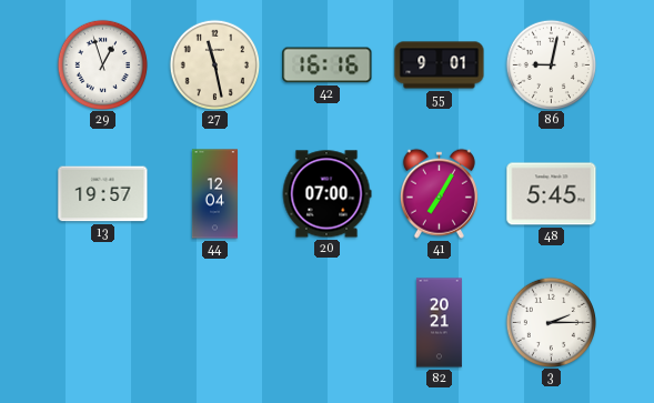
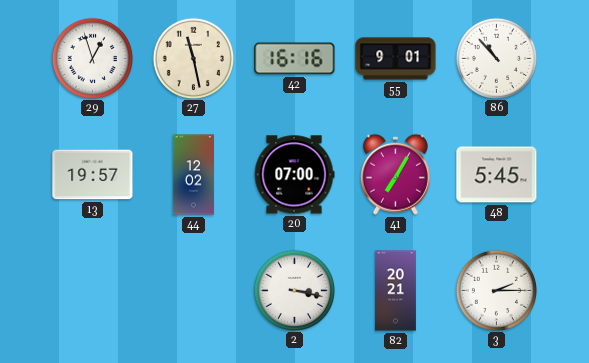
86: 9:02 -> 10:53 (496, 58)
44: 12:04 -> 12:02 (193, 175)
2: none -> 3:17 (294, 290)
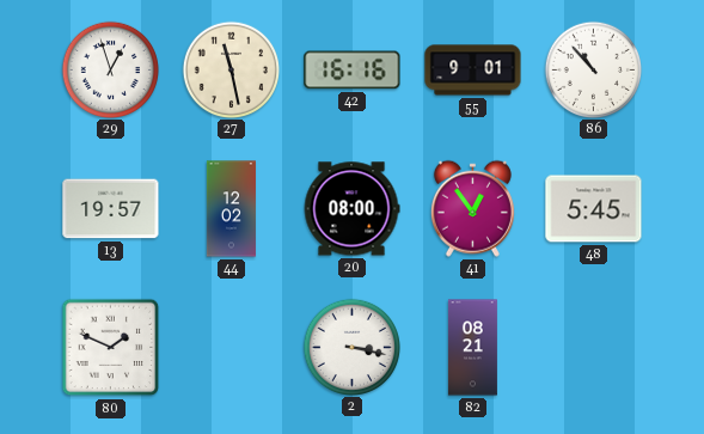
20: 07:00 -> 08:00 (351, 209)
41: 7:05 -> 12:54 (472, 208)
80: none -> 1:49 (111, 348)
82: 20:21 -> 08:21 (472, 348)
3: 2:15 -> none (496, 290)
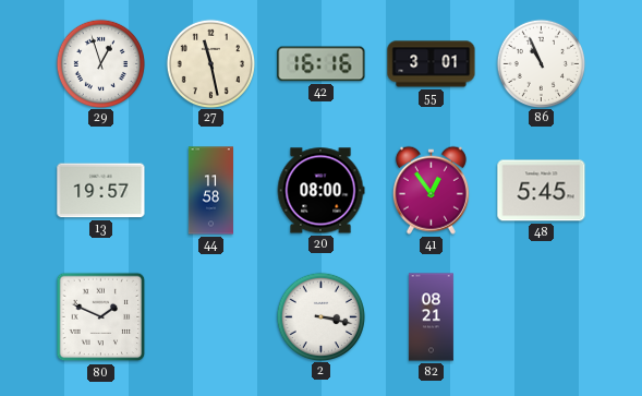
55: 9:01 -> 3:01 (432, 64)
86: 10:53 -> 10:56 (541, 63)
44: 12:02 -> 11:58 (210, 191)
